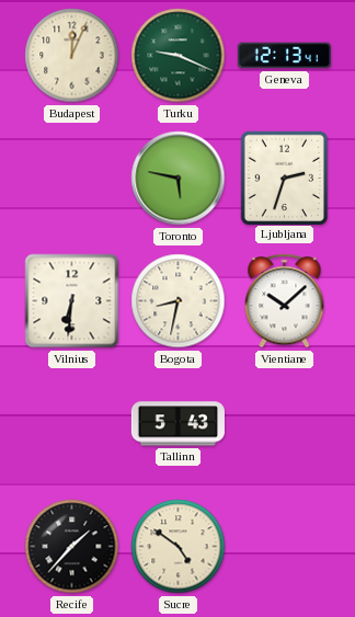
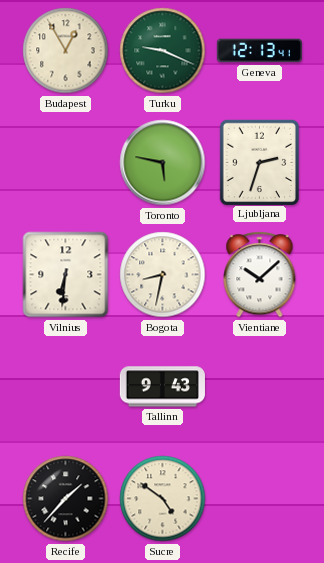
Budapest: 12:04 -> 12:55 (66, 51)
Tallinn: 5:43 -> 9:43 (162, 387)
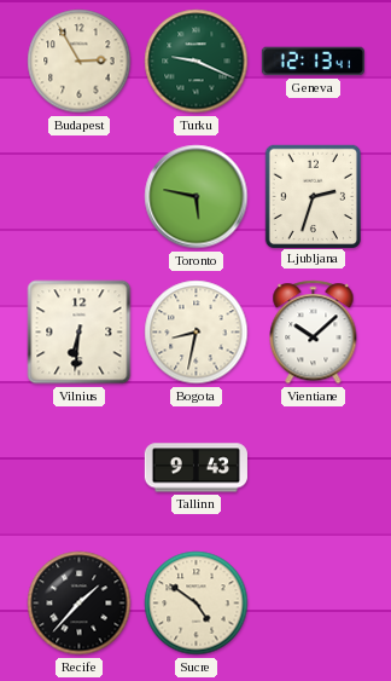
Budapest: 12:55 -> 2:55 (80, 62)
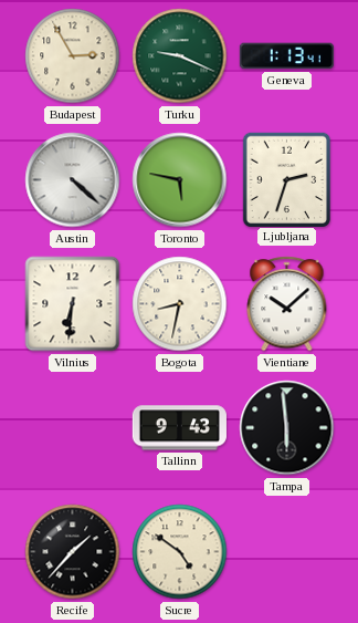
Geneva: 12:13 -> 1:13 (286, 56)
Austin: none -> 4:22 (73, 180)
Tampa: none -> 5:59 (287, 428)
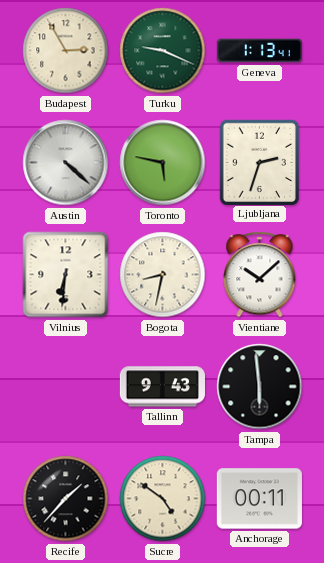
Anchorage: none -> 00:11 (259, 499)
